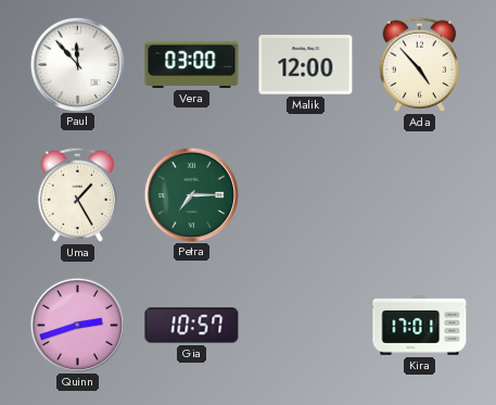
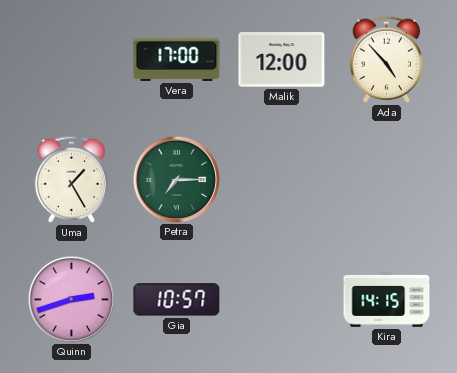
Paul: 11:53 -> none (77, 64)
Vera: 03:00 -> 17:00 (177, 59)
Kira: 17:01 -> 14:15 (387, 300)
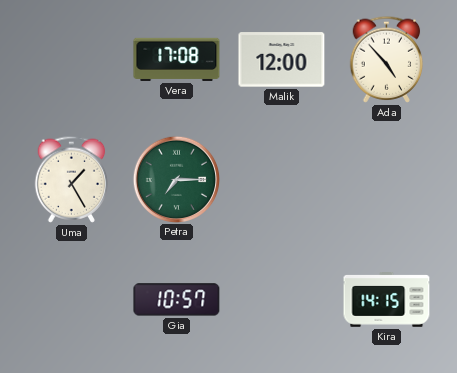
Vera: 17:00 -> 17:08 (177, 59)
Quinn: 2:42 -> none (71, 299)
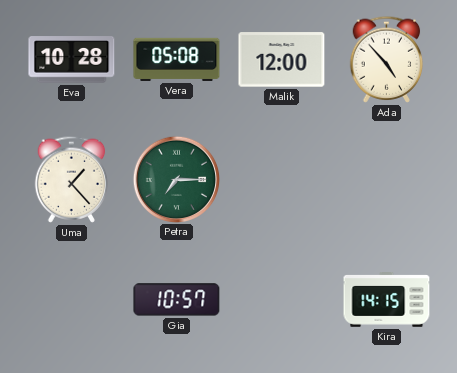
Eva: none -> 10:28 (72, 60)
Vera: 17:08 -> 05:08 (177, 59)
Uma: 1:25 -> 1:23 (72, 179)
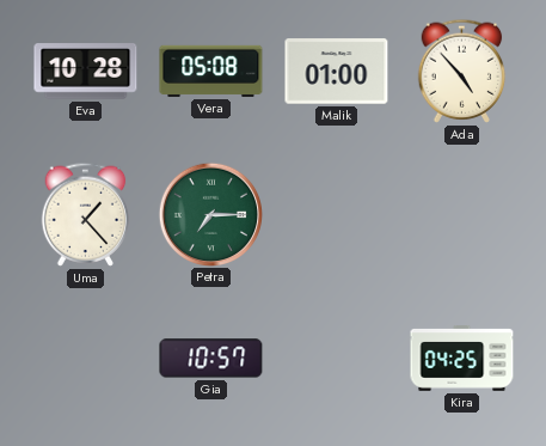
Malik: 12:00 -> 01:00 (337, 72)
Kira: 14:15 -> 04:25 (462, 359)
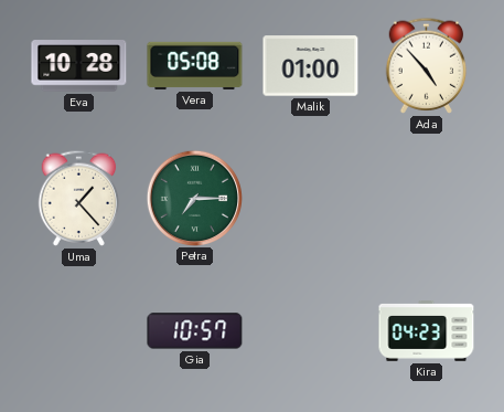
Kira: 04:25 -> 04:23 (427, 331)
